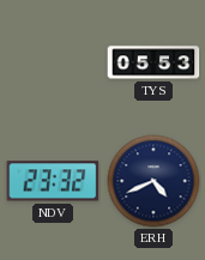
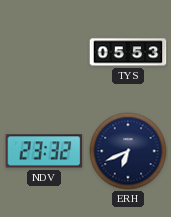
ERH: 4:41 -> 6:41 (128, 151)
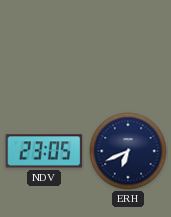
TYS: 05:53 -> none (128, 52)
NDV: 23:32 -> 23:05 (44, 151)
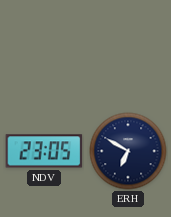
ERH: 6:41 -> 6:50 (128, 151)
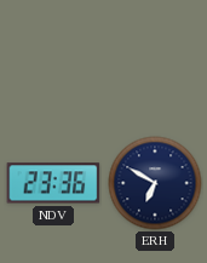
NDV: 23:05 -> 23:36 (53, 183)
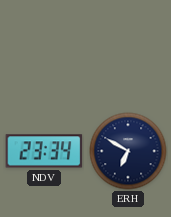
NDV: 23:36 -> 23:34 (44, 151)
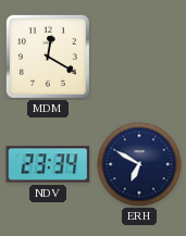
MDM: none -> 12:20 (48, 57)
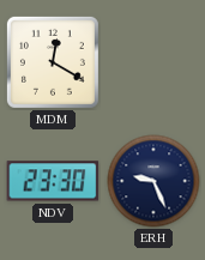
NDV: 23:34 -> 23:30 (53, 181)
ERH: 6:50 -> 9:26 (153, 181)
